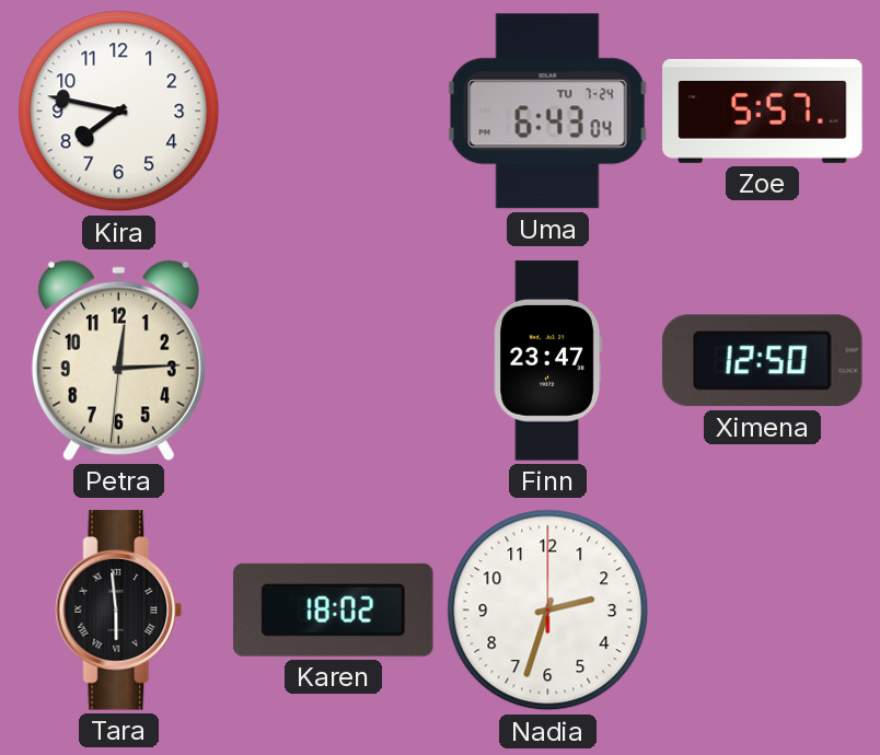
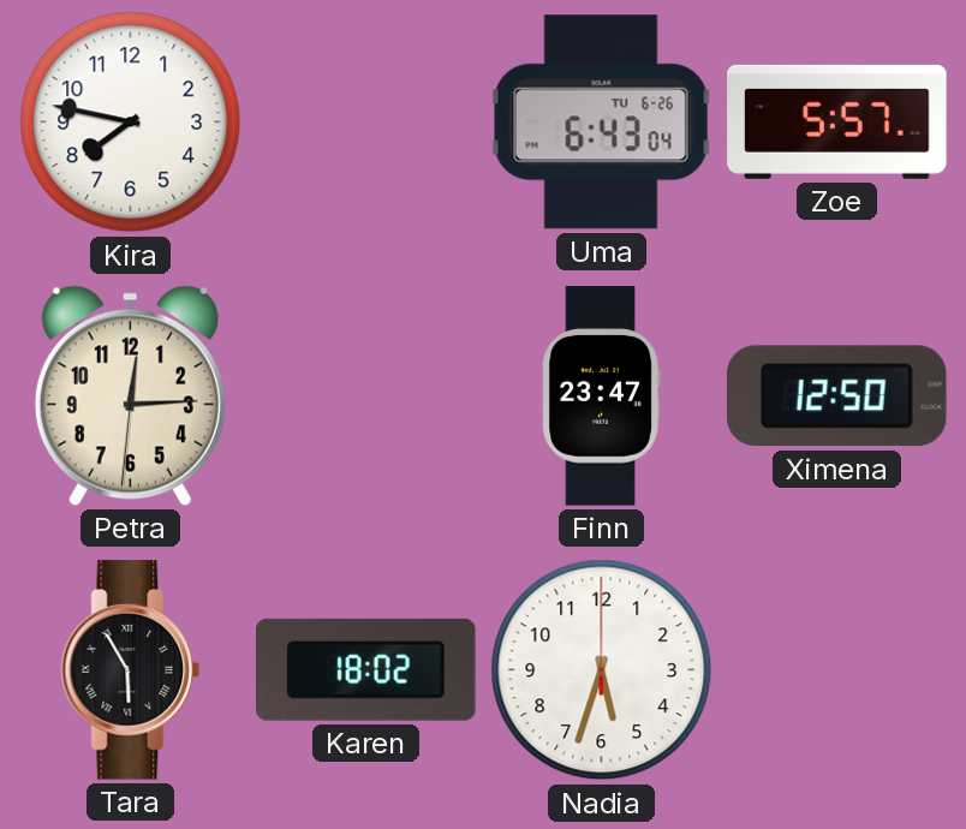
Uma date: TU 7-24 -> TU 6-26 (601, 123)
Tara: 5:59 -> 5:55 (131, 670)
Nadia: 2:33 -> 5:33 (602, 670)
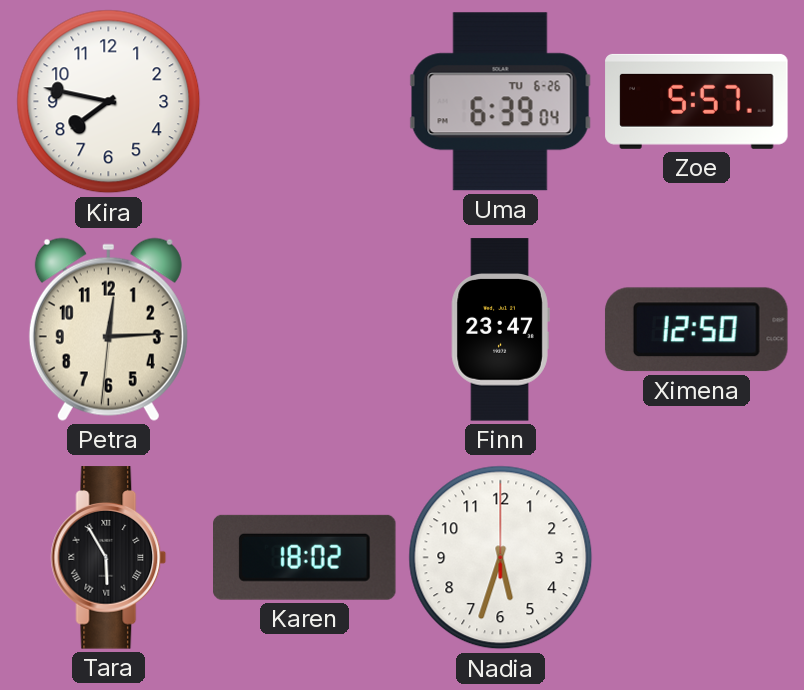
Uma: 6:43 -> 6:39 (500, 102)
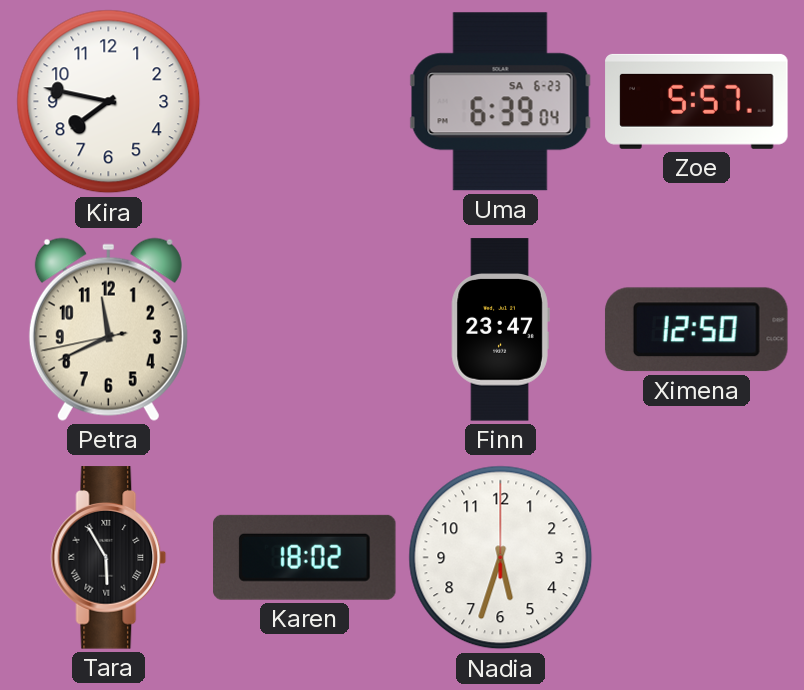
Uma date: TU 6-26 -> SA 6-23 (500, 102)
Petra: 12:14 -> 11:40 (108, 329)
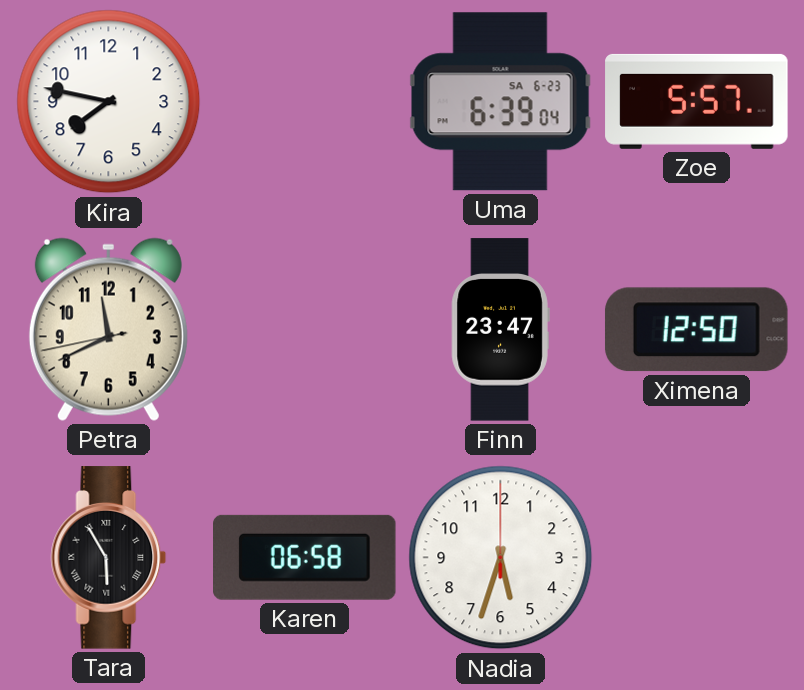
Karen: 18:02 -> 06:58 (305, 557)
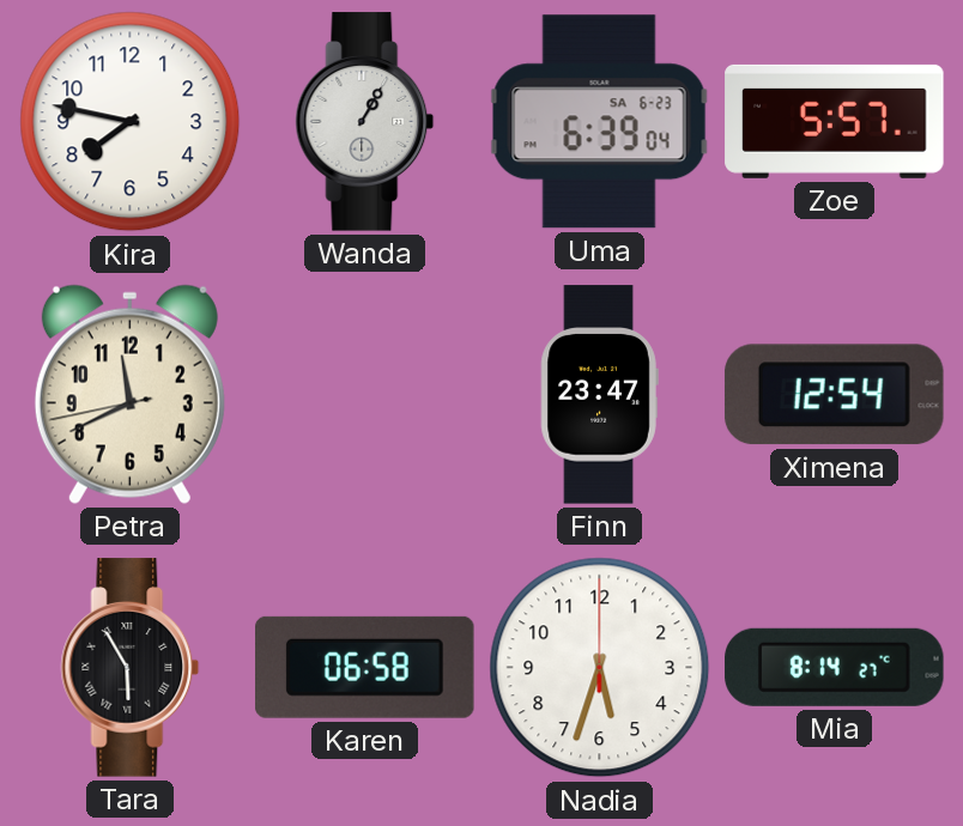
Wanda: none -> 1:05 (365, 122)
Ximena: 12:50 -> 12:54 (834, 395)
Mia: none -> 8:14 (835, 667)
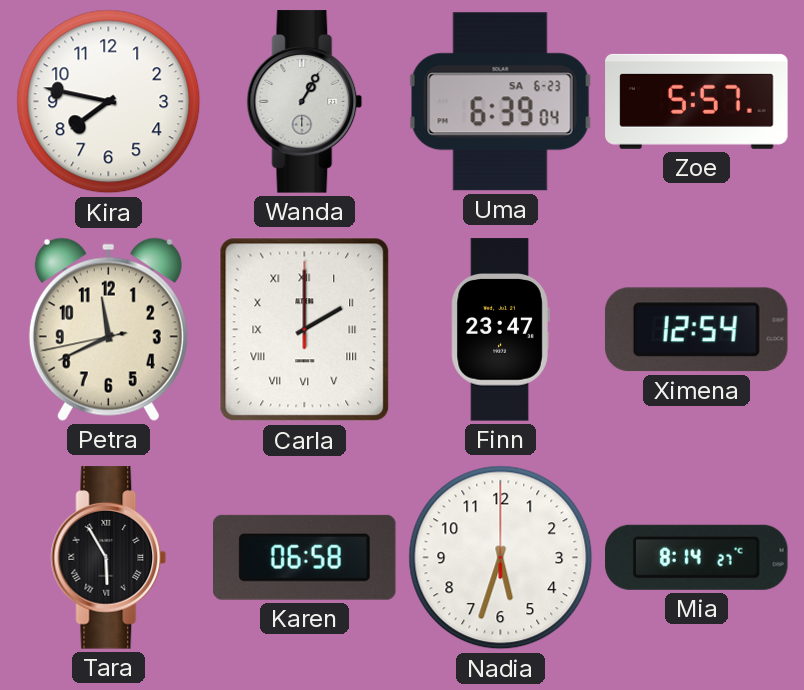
Carla: none -> 2:00 (305, 330)
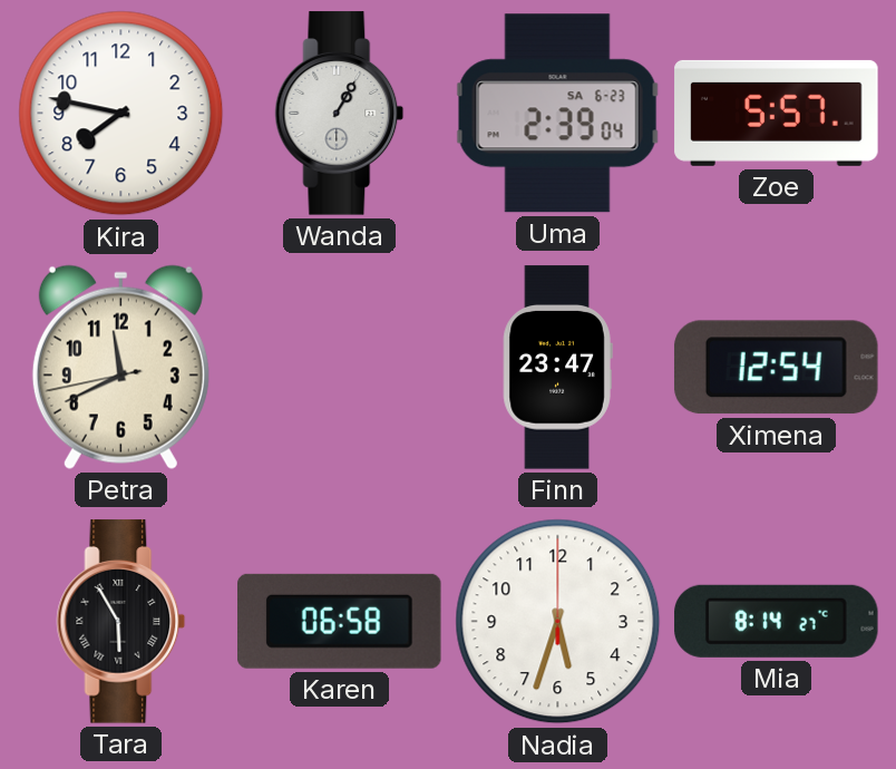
Uma: 6:39 -> 2:39 (557, 114)
Carla: 2:00 -> none (305, 330)
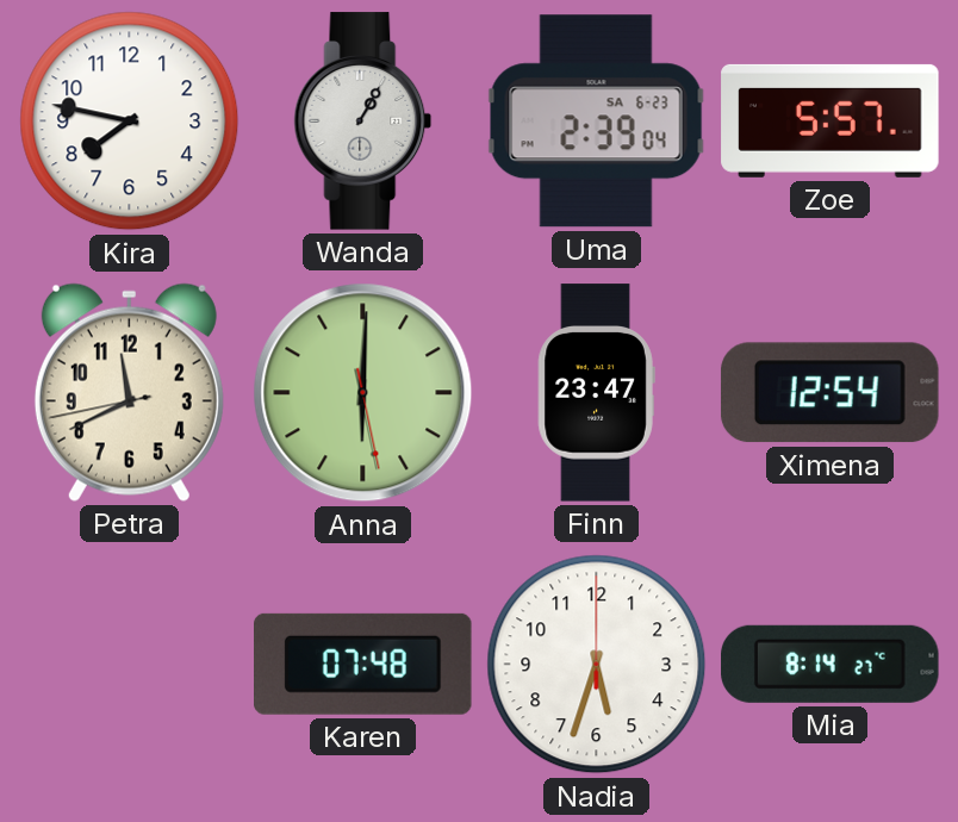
Anna: none -> 6:00 (363, 393)
Tara: 5:55 -> none (121, 622)
Karen: 06:58 -> 07:48 (363, 664)
